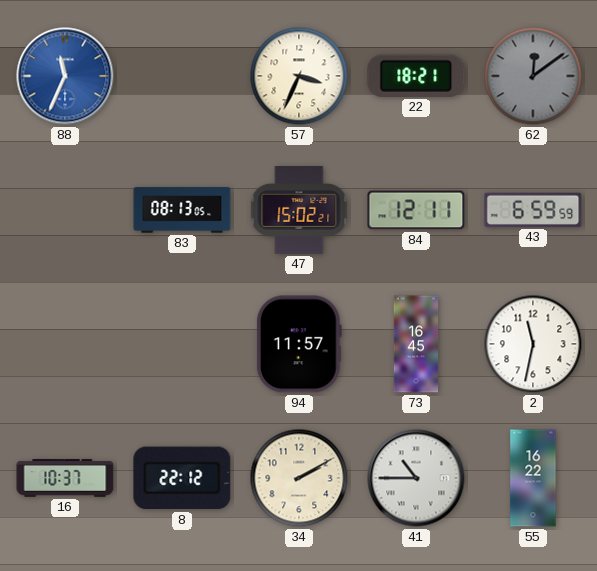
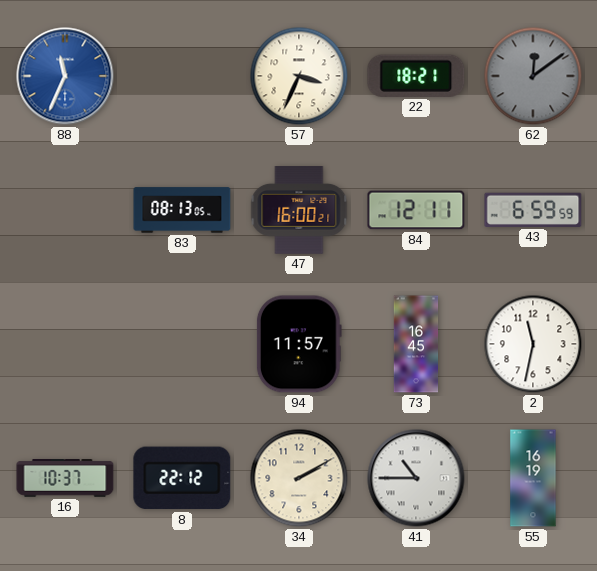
47: 15:02 -> 16:00 (299, 210)
55: 16:22 -> 16:19 (533, 478)
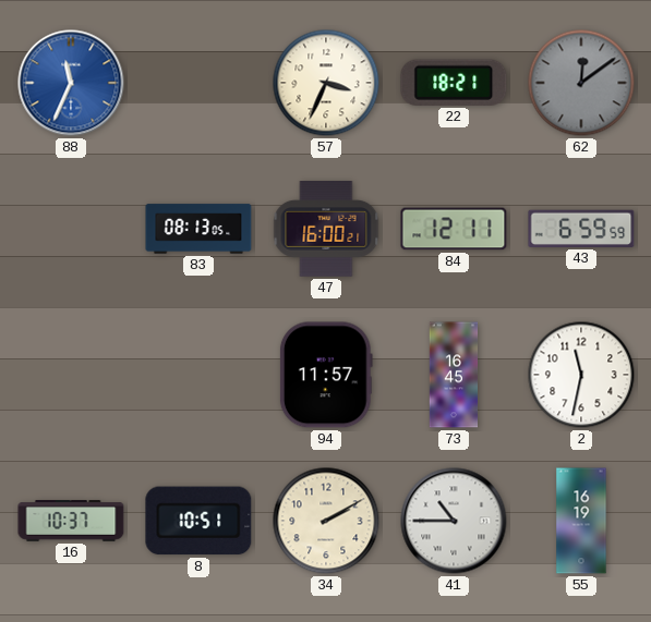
8: 22:12 -> 10:51 (198, 521)
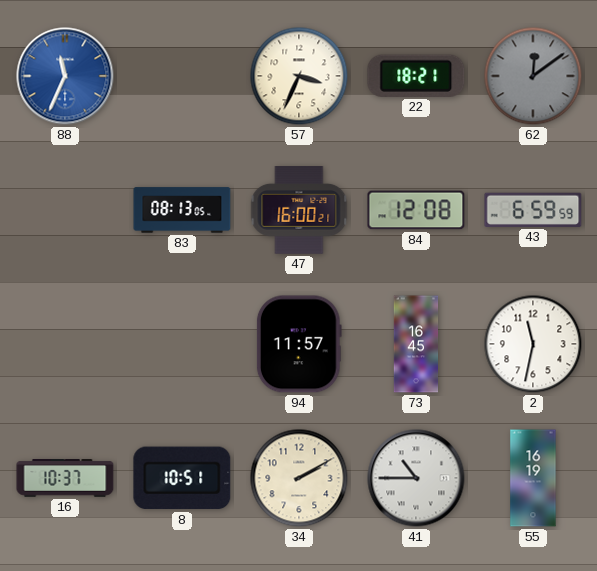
84: 12:11 -> 12:08 (416, 210)
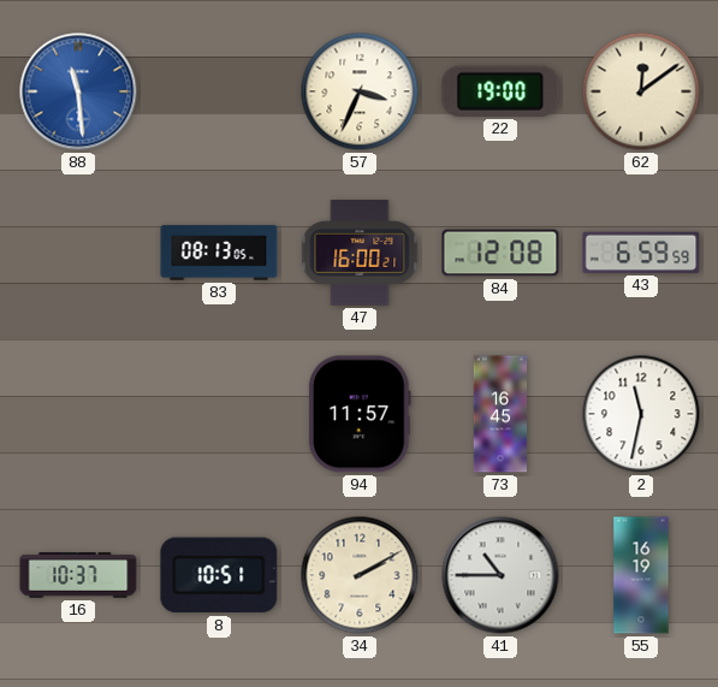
88: 11:34 -> 11:29 (78, 91)
22: 18:21 -> 19:00 (500, 91)
62 dial: grey -> cream (641, 91)
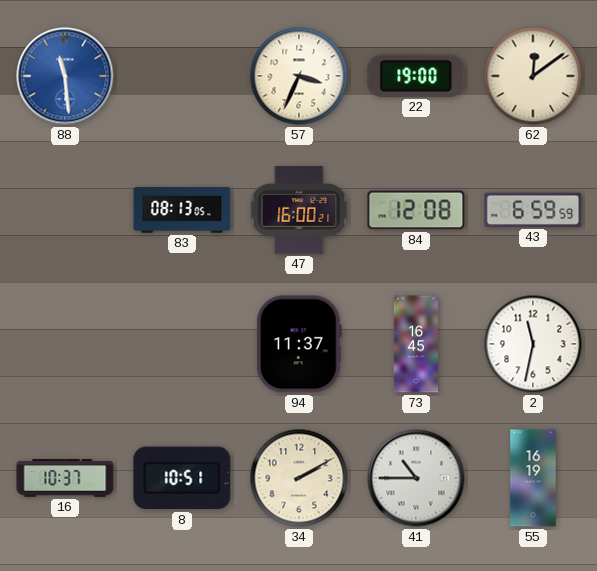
94: 11:57 -> 11:37 (299, 344)
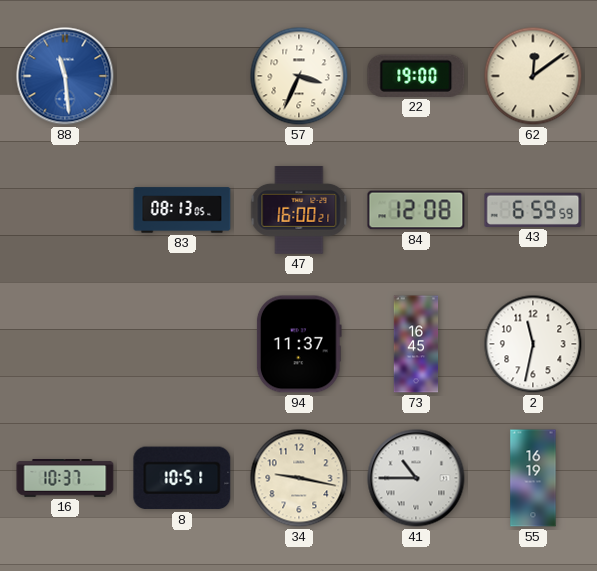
34: 2:10 -> 9:17 (299, 478)
